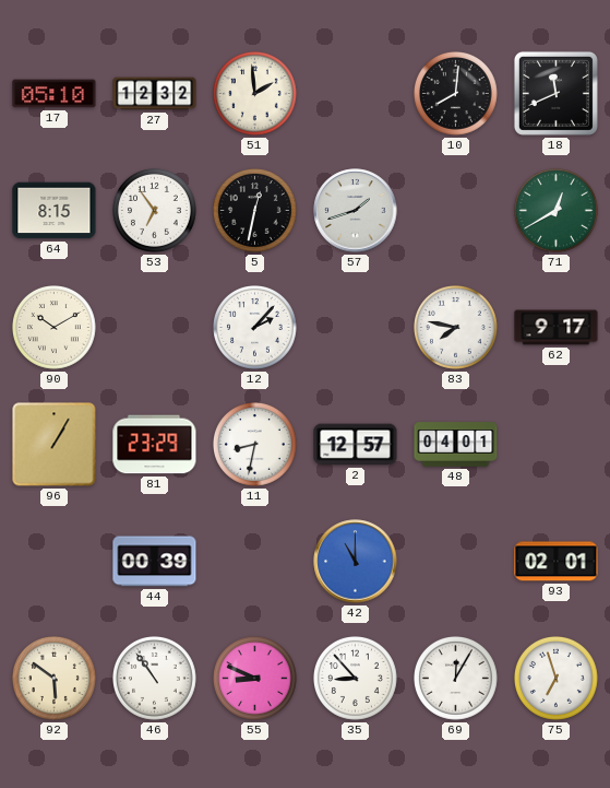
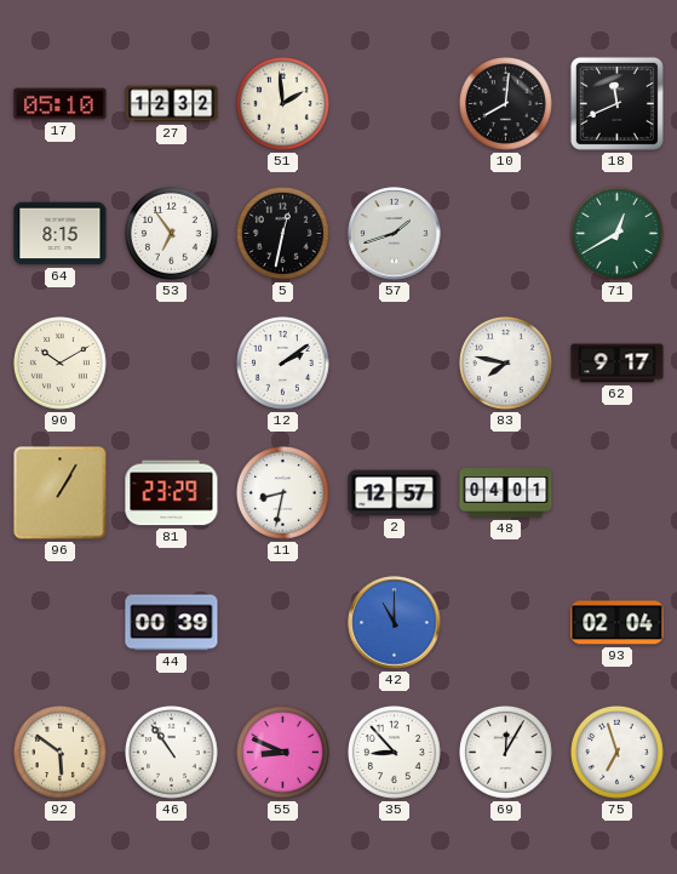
12: 2:07 -> 2:09 (283, 364)
93: 02:01 -> 02:04 (618, 623)
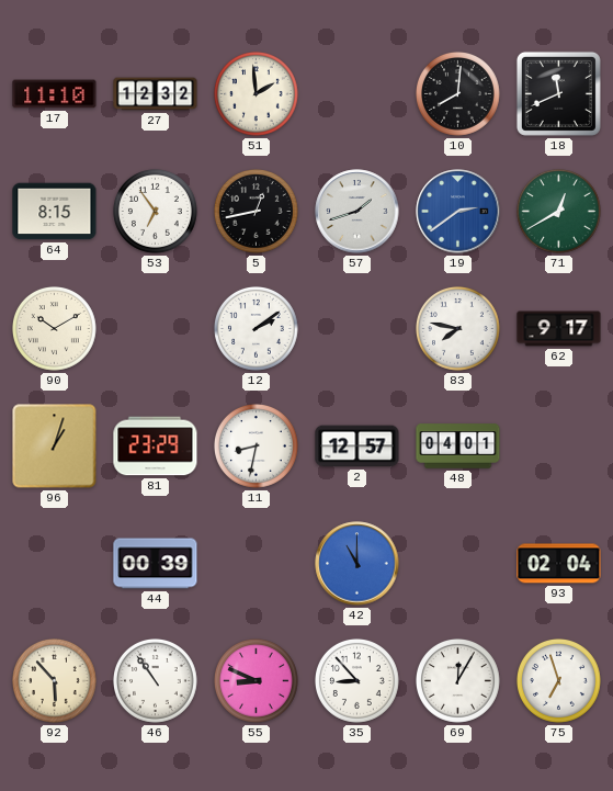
17: 05:10 -> 11:10 (55, 94)
5: 12:32 -> 12:43 (257, 212)
19: none -> 2:39 (458, 212)
96: 1:05 -> 1:03 (55, 447)
92: 5:51 -> 5:53 (55, 681)
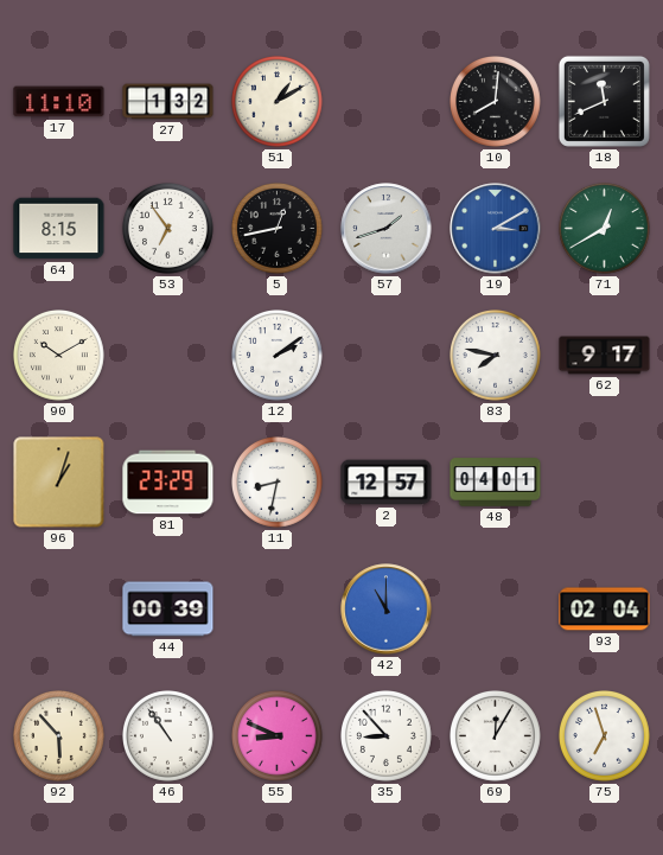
27: 12:32 -> 1:32 (168, 102)
51: 1:59 -> 1:10 (278, 102)
19: 2:39 -> 3:10 (496, 229)
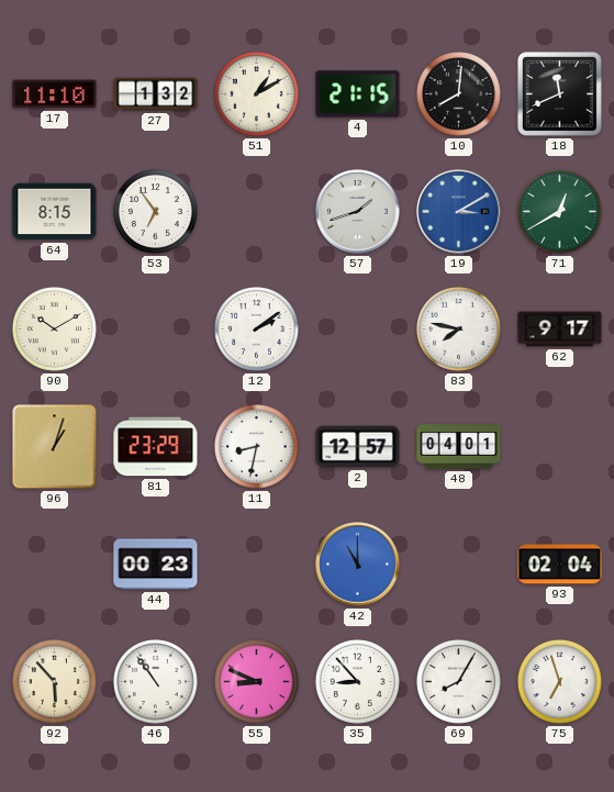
4: none -> 21:15 (358, 94)
5: 12:43 -> none (278, 229)
44: 00:39 -> 00:23 (156, 565)
69: 12:05 -> 8:05 (459, 682)
